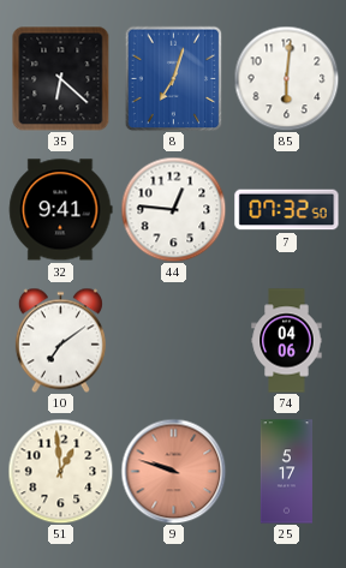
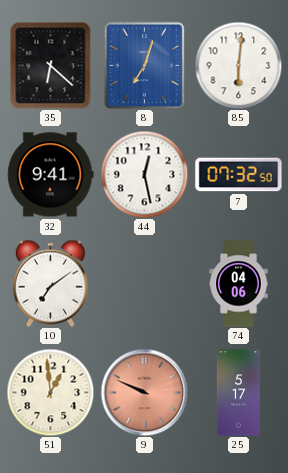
44: 12:46 -> 12:28 (144, 174)
9: 9:48 -> 9:49 (144, 392)
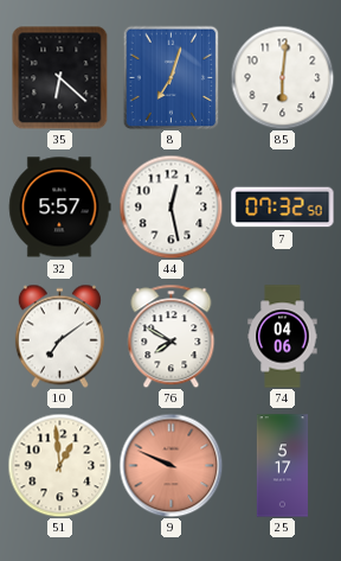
32: 9:41 -> 5:57 (60, 208)
76: none -> 7:50 (172, 336)
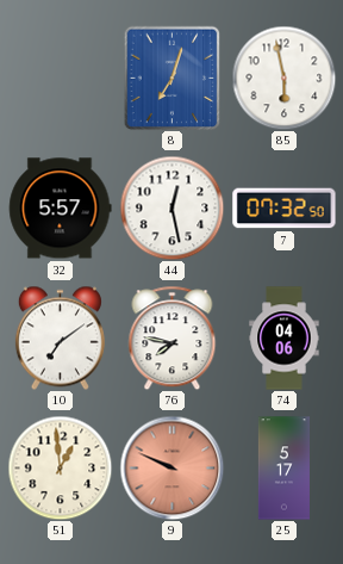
35: 6:22 -> none (60, 77)
85: 6:01 -> 5:58 (283, 78)
76: 7:50 -> 7:47 (173, 337)
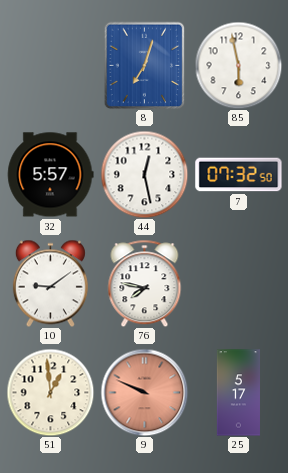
10: 7:09 -> 9:09 (50, 283)
74: 04:06 -> none (285, 339)
